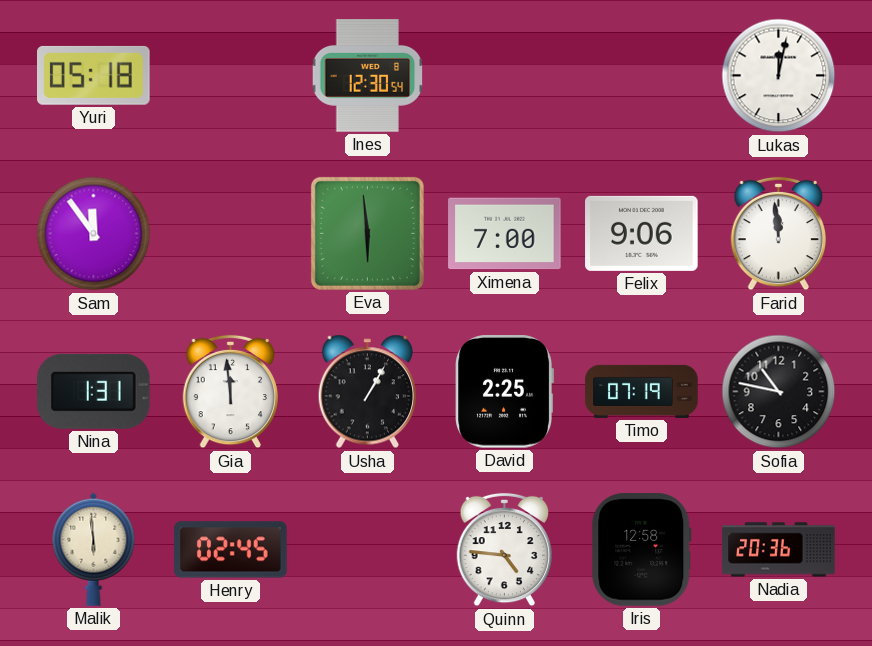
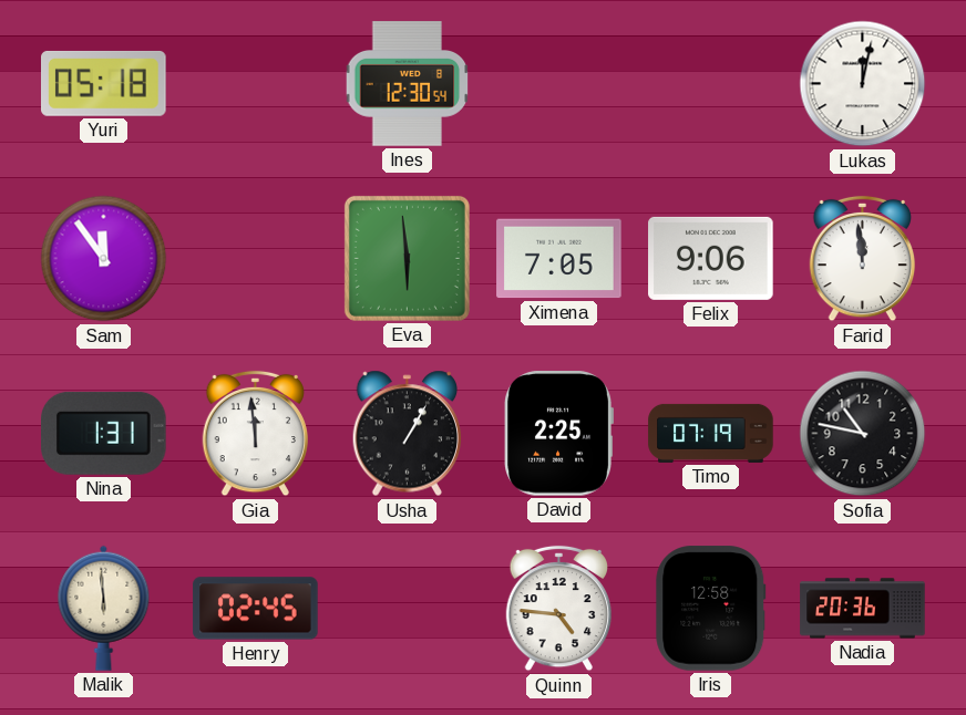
Ximena: 7:00 -> 7:05 (559, 259)
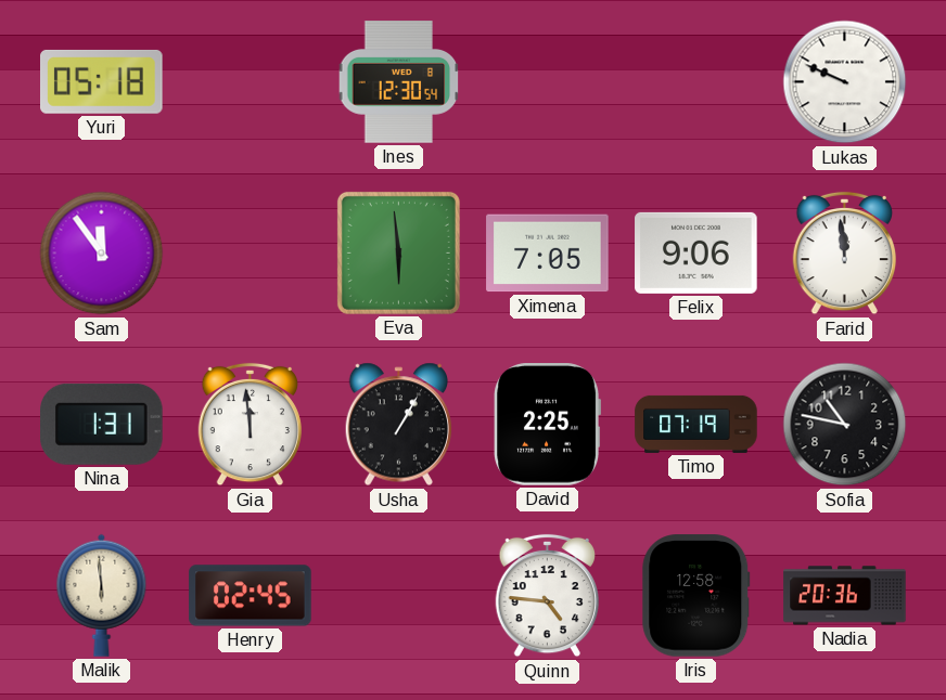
Lukas: 12:02 -> 9:49 (845, 82)
